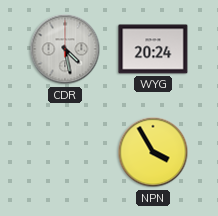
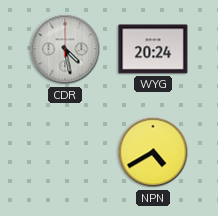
NPN: 3:55 -> 4:40 (153, 152)
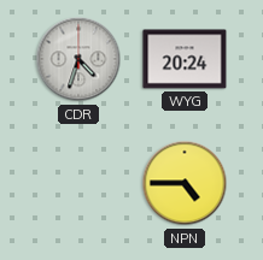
CDR: 4:28 -> 4:33 (78, 59)
NPN: 4:40 -> 4:45 (185, 183)
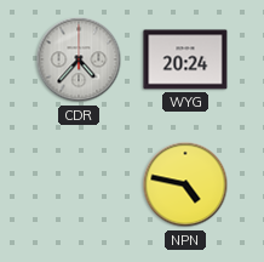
CDR: 4:33 -> 4:37 (79, 59)
NPN: 4:45 -> 4:47 (185, 184)
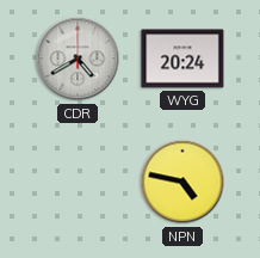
CDR: 4:37 -> 4:40 (78, 59)
